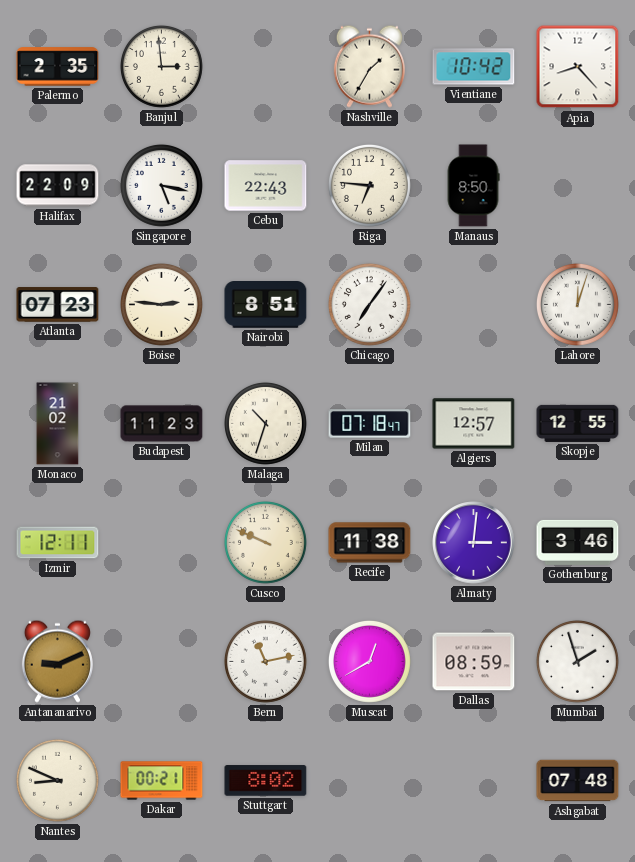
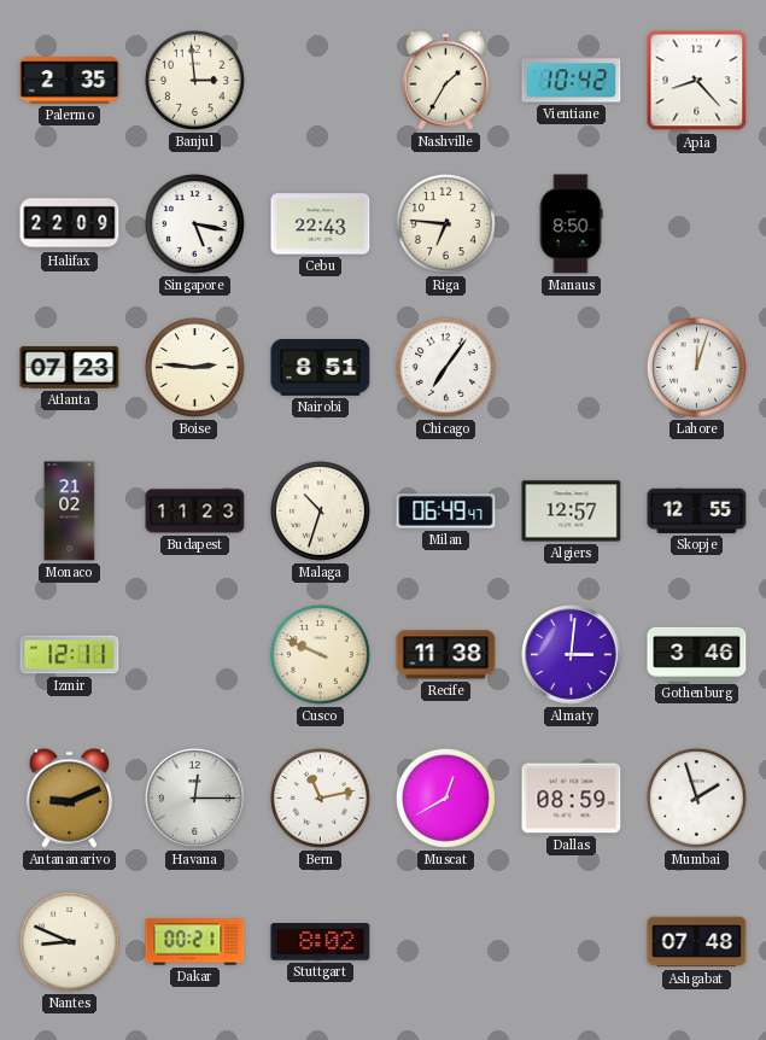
Milan: 07:18 -> 06:49 (446, 512)
Havana: none -> 12:15 (195, 799)
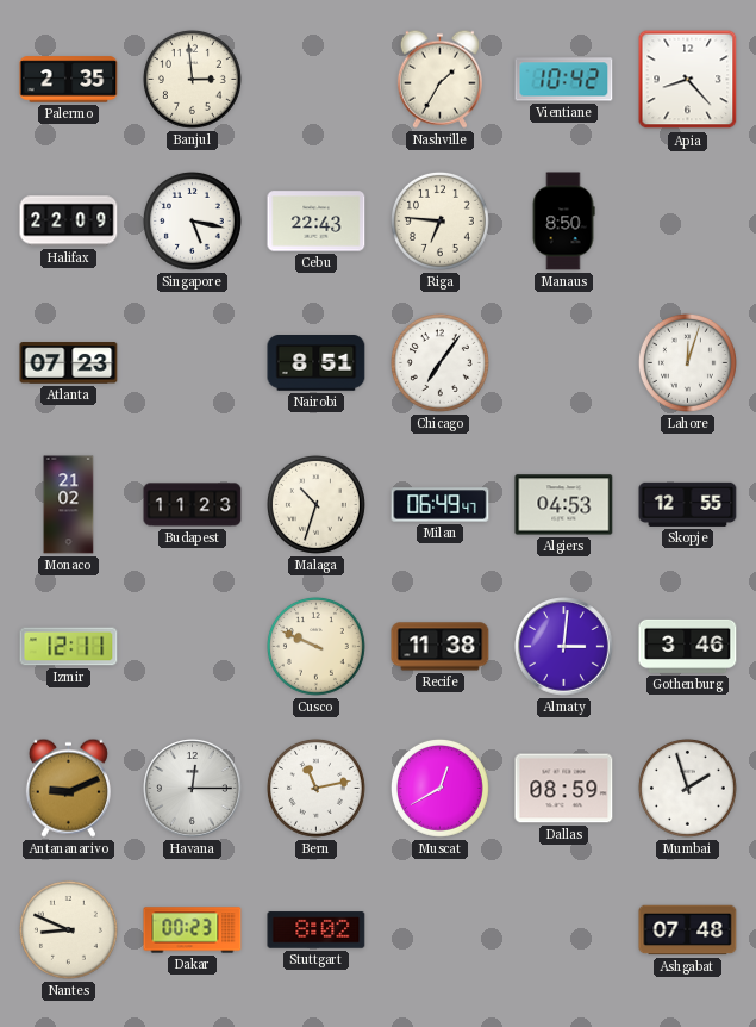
Boise: 2:46 -> none (194, 367)
Algiers: 12:57 -> 04:53 (564, 505)
Dakar: 00:21 -> 00:23 (193, 930)
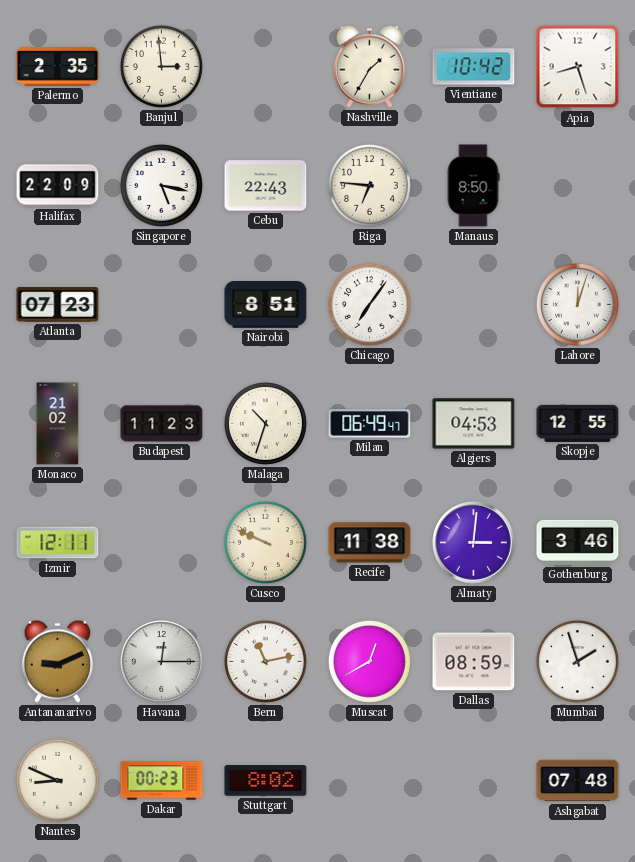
Apia: 8:23 -> 8:27 (578, 67)
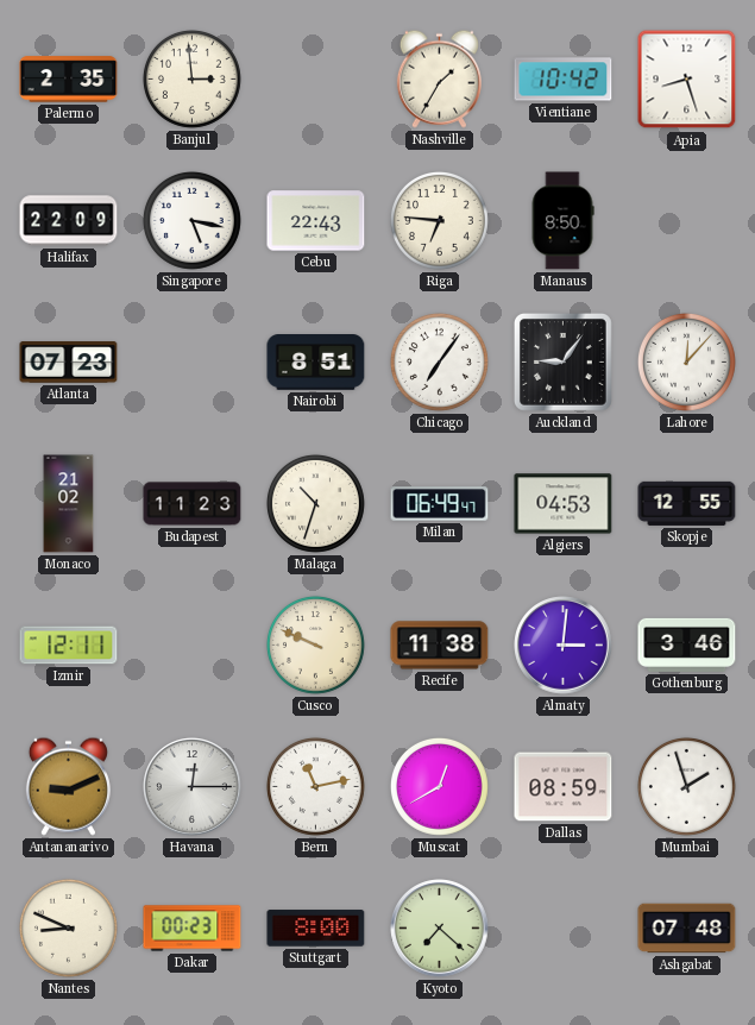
Auckland: none -> 9:06 (562, 361)
Lahore: 12:03 -> 12:07 (686, 361)
Stuttgart: 8:02 -> 8:00 (316, 929)
Kyoto: none -> 7:22 (440, 929)
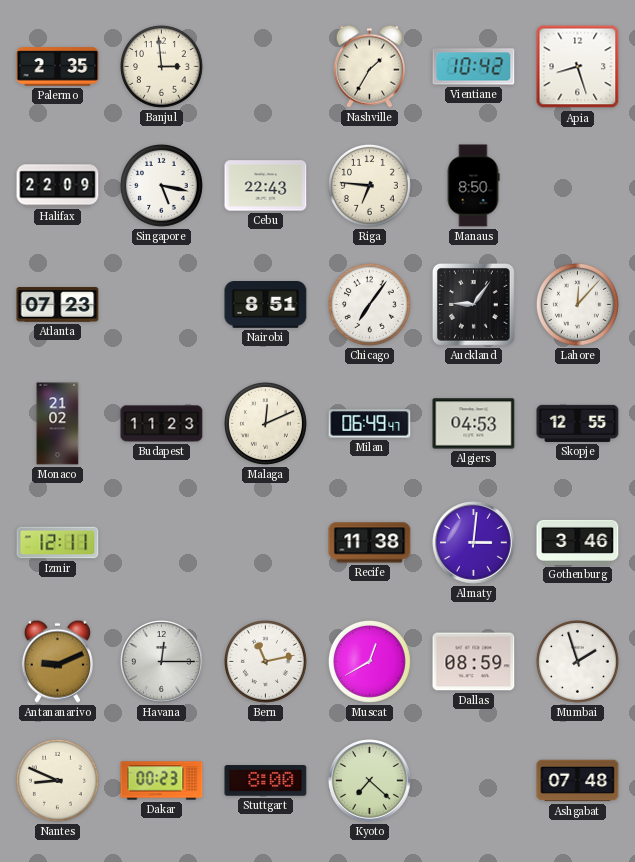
Malaga: 10:33 -> 12:11 (265, 423)
Cusco: 9:49 -> none (315, 644)
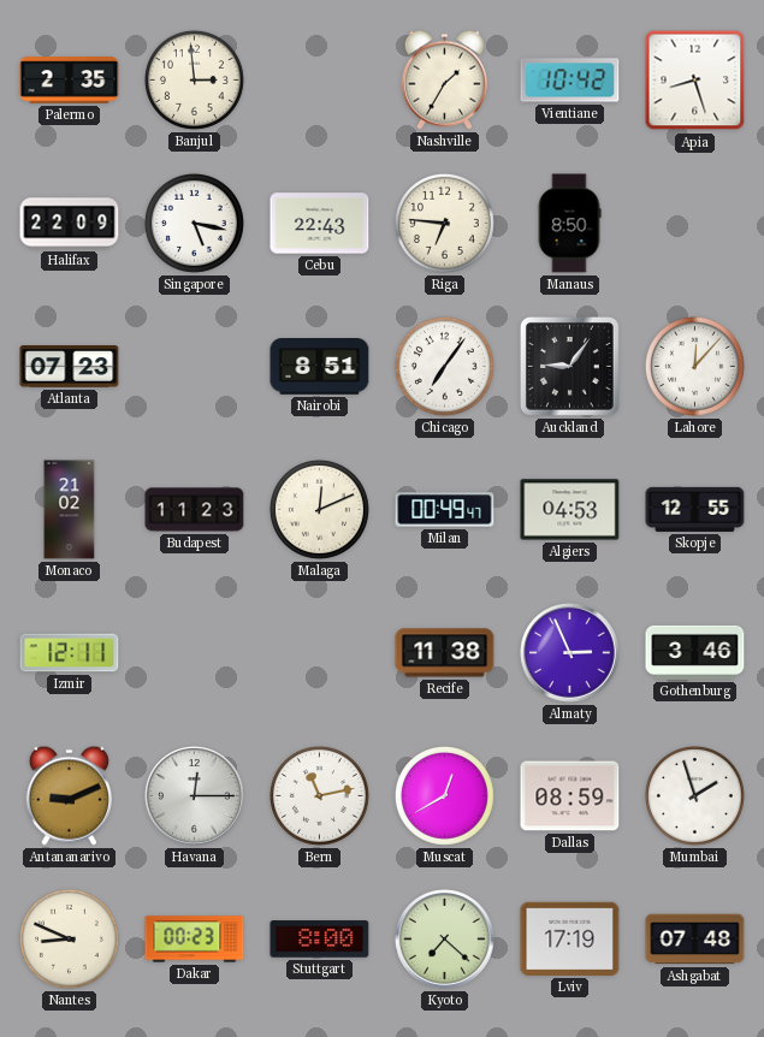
Milan: 06:49 -> 00:49 (445, 510)
Almaty: 3:01 -> 2:56 (570, 653)
Lviv: none -> 17:19 (570, 938)
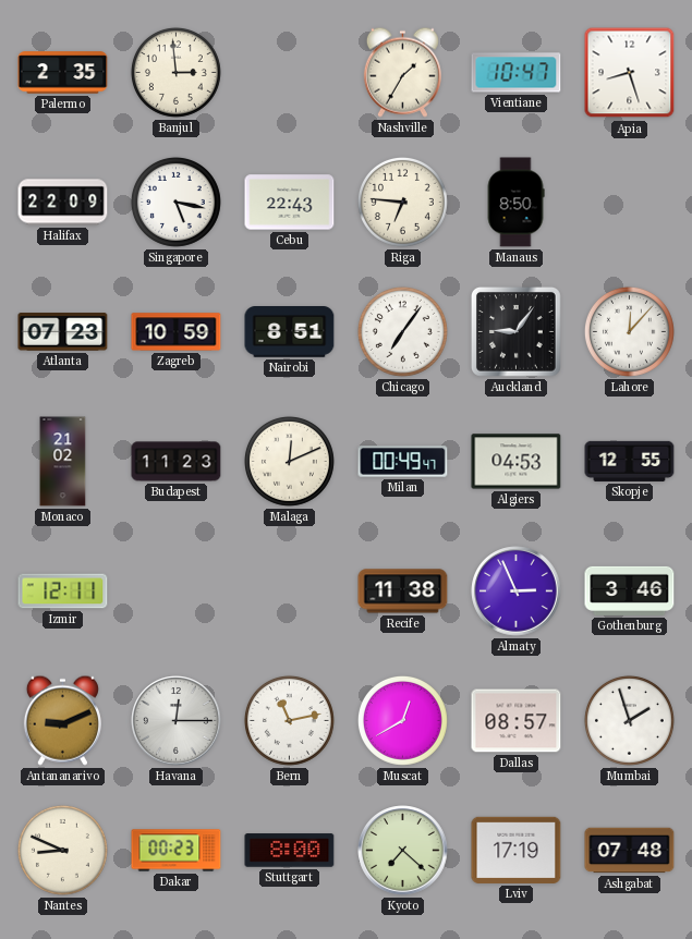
Vientiane: 10:42 -> 10:47 (517, 73)
Zagreb: none -> 10:59 (177, 332)
Dallas: 08:59 -> 08:57 (517, 721)
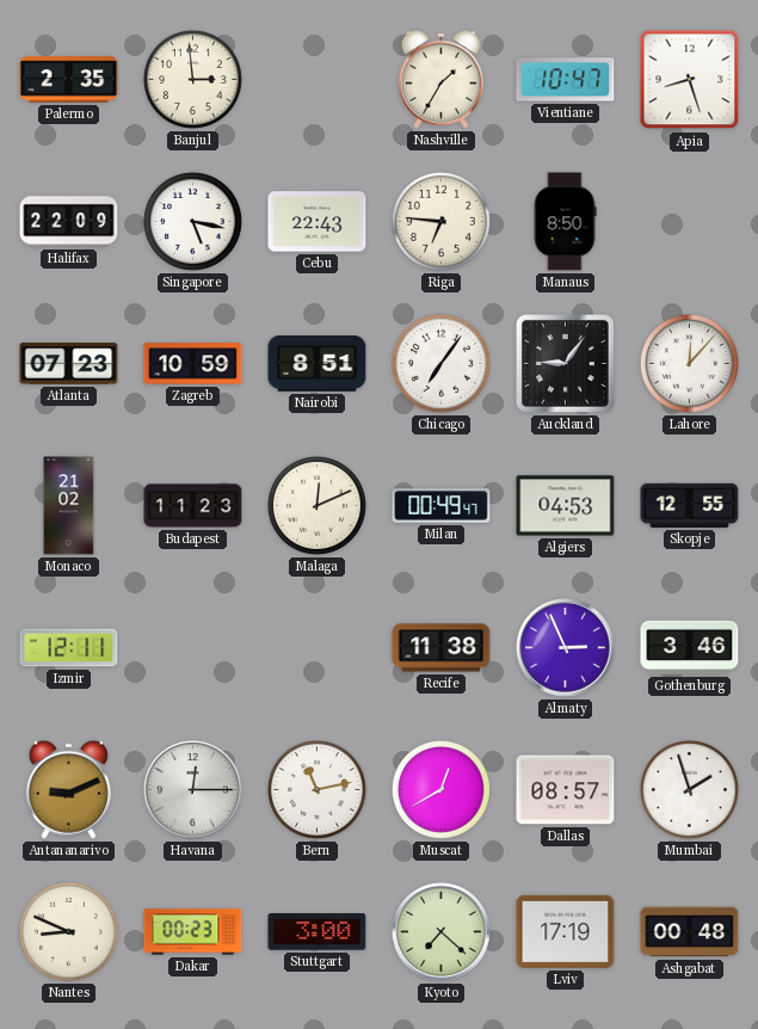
Stuttgart: 8:00 -> 3:00 (318, 932)
Ashgabat: 07:48 -> 00:48 (690, 932)
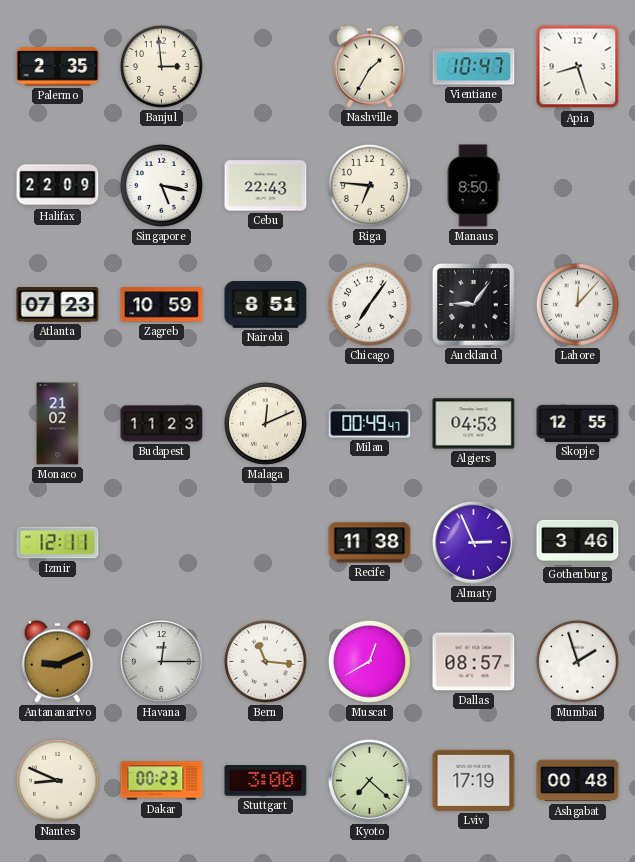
Bern: 11:13 -> 11:16 (265, 661)
